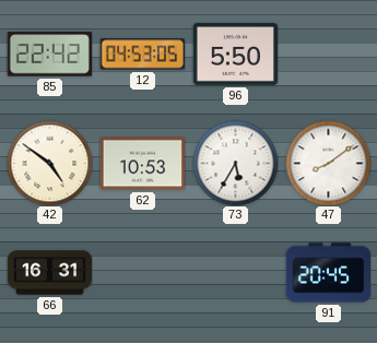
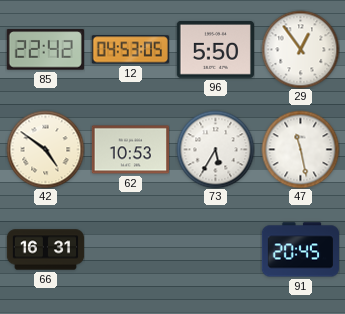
29: none -> 12:54 (300, 49)
47: 8:09 -> 11:28 (300, 149)
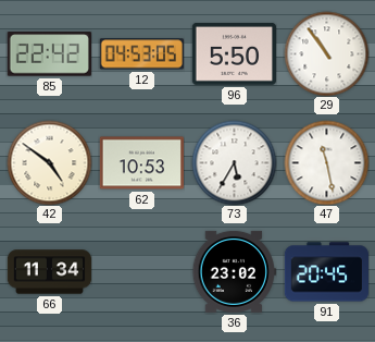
29: 12:54 -> 10:54 (326, 53)
66: 16:31 -> 11:34 (49, 272)
36: none -> 23:02 (234, 271)
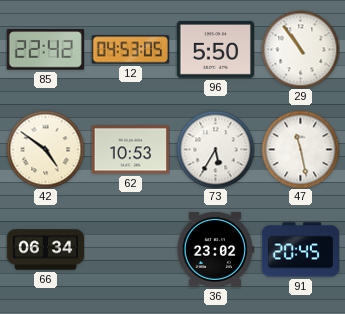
66: 11:34 -> 06:34 (45, 250)
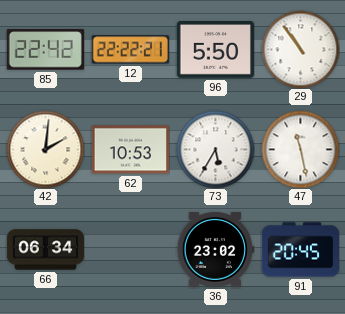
12: 04:53 -> 22:22 (130, 50)
42: 4:51 -> 2:01 (45, 149)
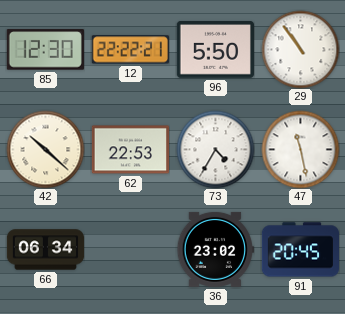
85: 22:42 -> 12:30 (45, 50)
42: 2:01 -> 10:22 (45, 149)
62: 10:53 -> 22:53 (130, 150)
73: 5:35 -> 4:35 (215, 149)
